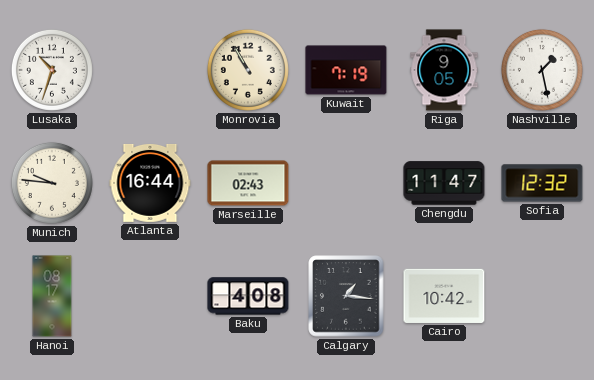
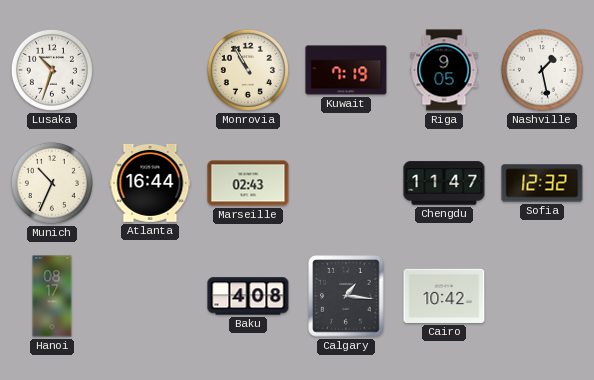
Munich: 9:46 -> 10:34 (52, 183)
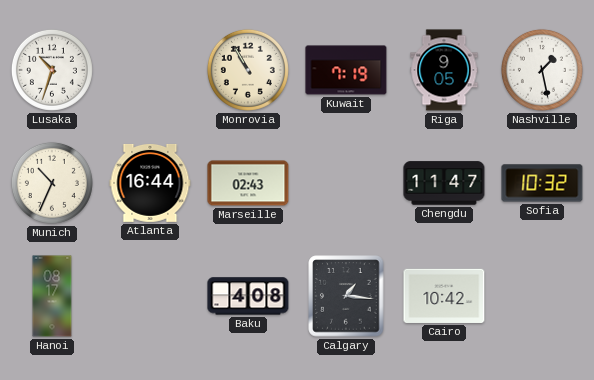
Sofia: 12:32 -> 10:32 (542, 183)
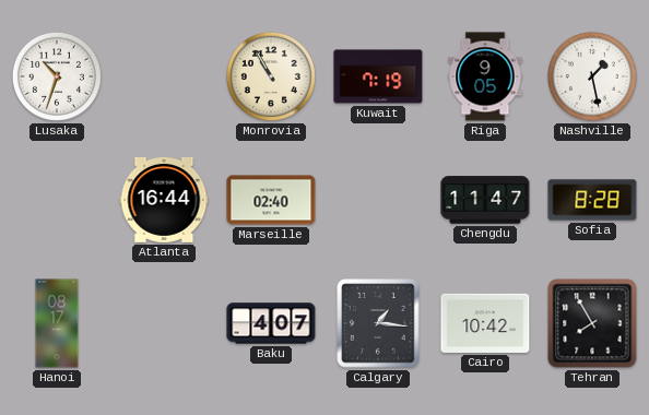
Munich: 10:34 -> none (52, 183)
Marseille: 02:43 -> 02:40 (271, 200)
Sofia: 10:32 -> 8:28 (592, 200)
Baku: 4:08 -> 4:07 (271, 323)
Tehran: none -> 7:55 (592, 323)
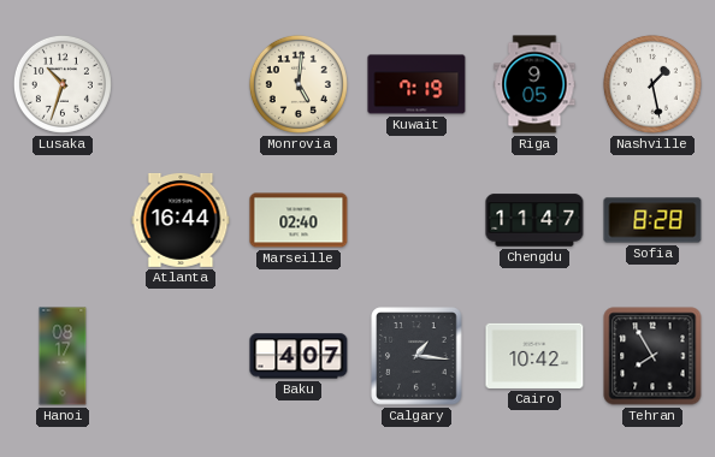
Monrovia: 10:55 -> 5:01 (299, 84)
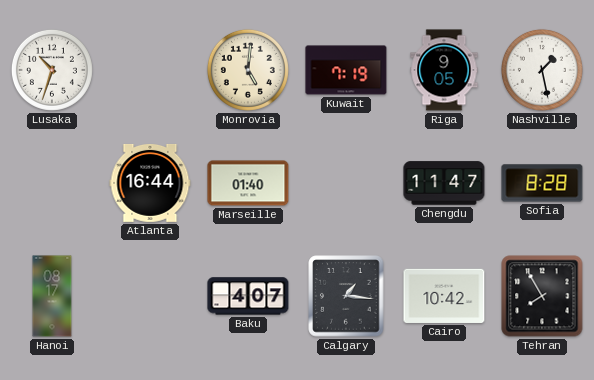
Marseille: 02:40 -> 01:40 (248, 183)
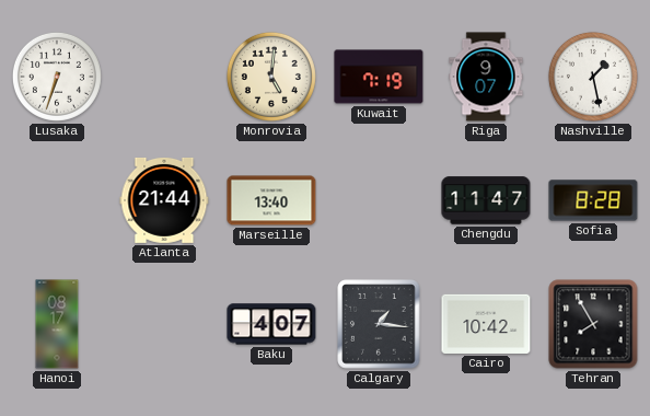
Lusaka: 10:33 -> 6:33 (57, 77)
Riga: 9:05 -> 9:07 (486, 77)
Atlanta: 16:44 -> 21:44 (164, 200)
Marseille: 01:40 -> 13:40 (271, 200)
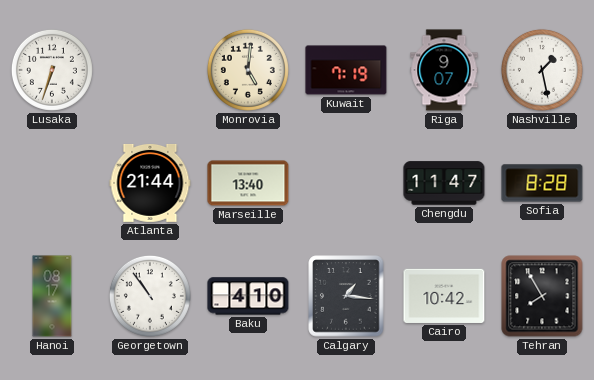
Georgetown: none -> 10:54 (150, 296)
Baku: 4:07 -> 4:10 (248, 296)
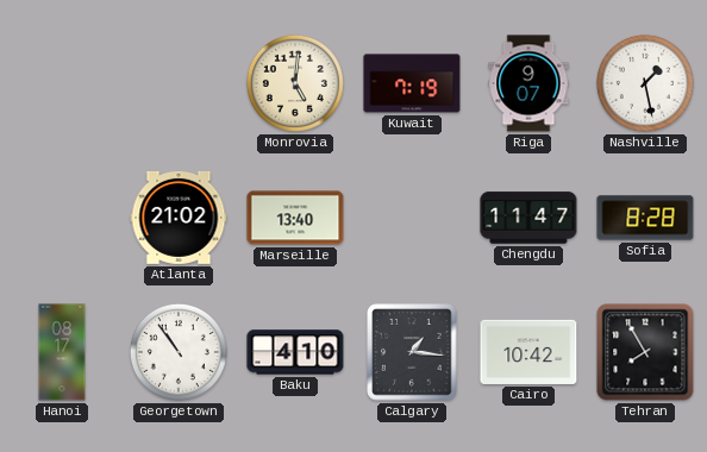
Lusaka: 6:33 -> none (52, 70)
Atlanta: 21:44 -> 21:02 (179, 218)
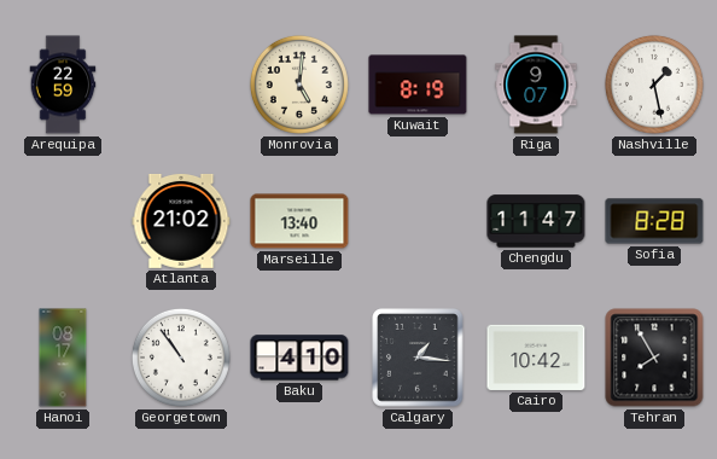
Arequipa: none -> 22:59 (63, 85)
Kuwait: 7:19 -> 8:19 (418, 85)
